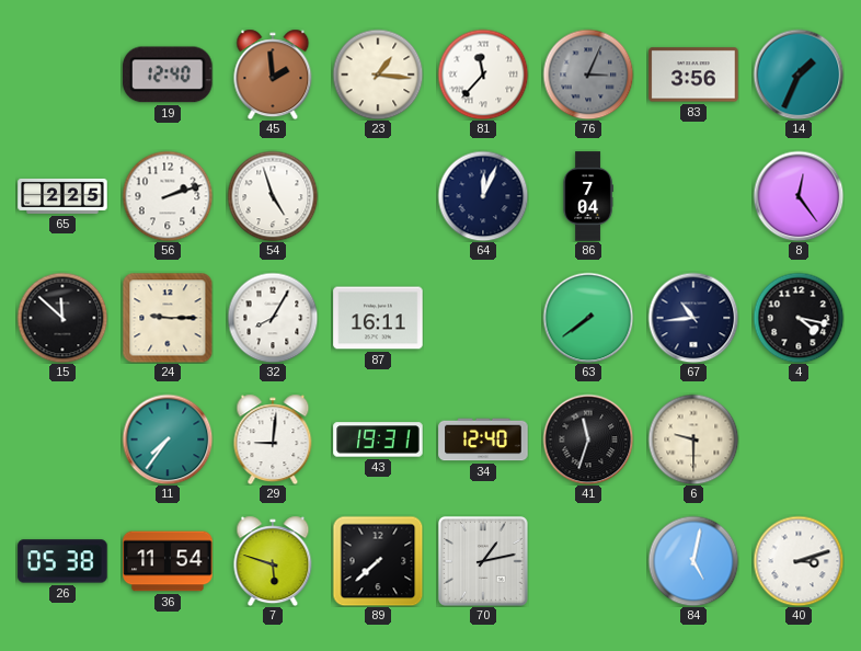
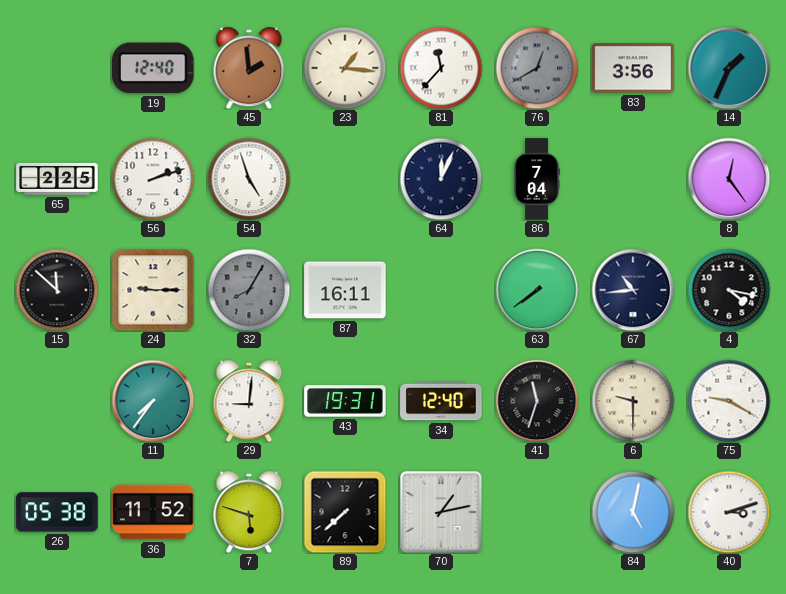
76: 3:04 -> 12:40 (537, 68)
32 dial: white -> grey (249, 290)
75: none -> 9:20 (729, 401)
36: 11:54 -> 11:52 (153, 512)
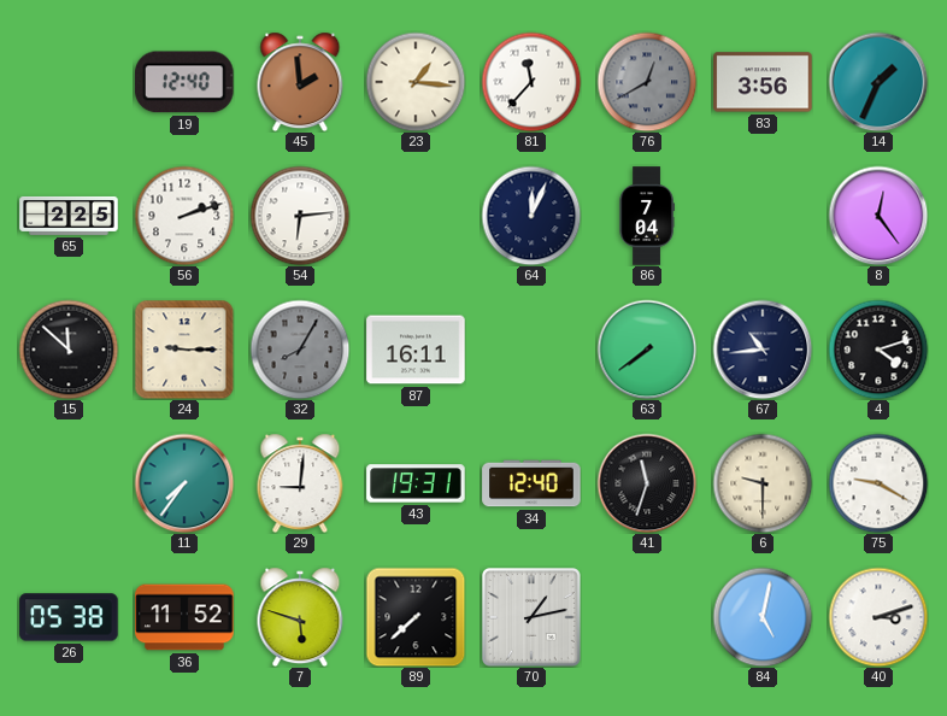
54: 4:57 -> 6:14 (300, 216)
4: 4:17 -> 4:12 (878, 350)
